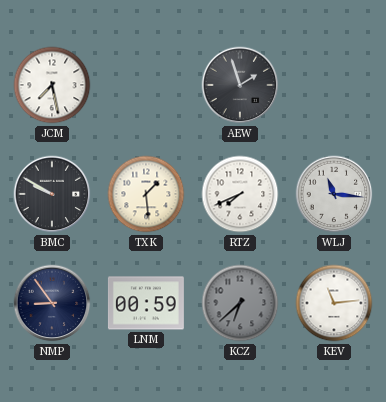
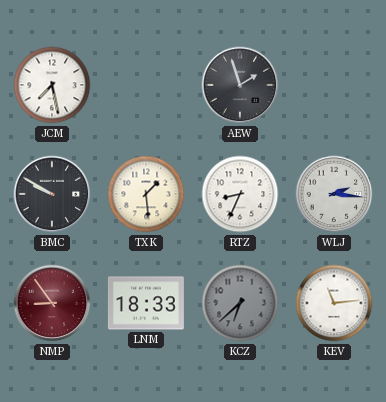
RTZ: 7:41 -> 8:34 (240, 194)
WLJ: 11:16 -> 2:16 (334, 194)
NMP dial: navy -> burgundy (52, 303)
LNM: 00:59 -> 18:33 (146, 303)
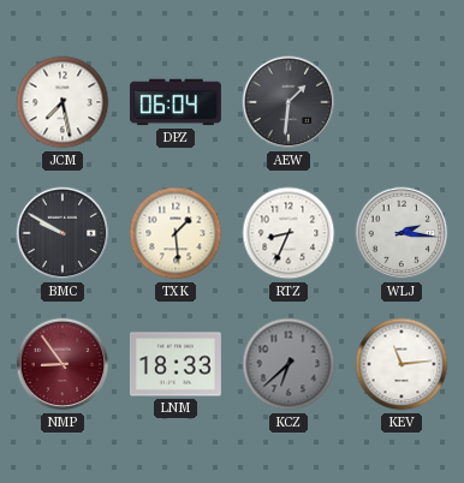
DPZ: none -> 06:04 (176, 102)
AEW: 1:57 -> 1:31 (288, 102)
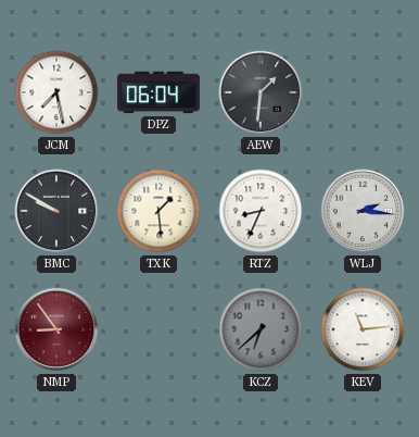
LNM: 18:33 -> none (176, 364)
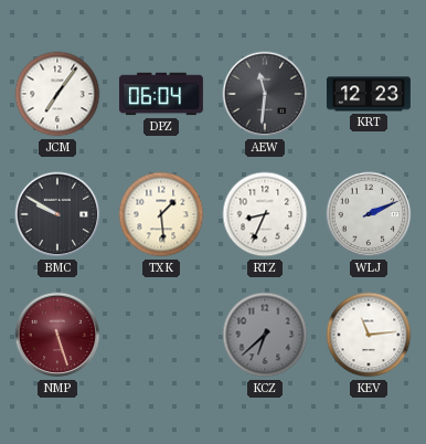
JCM: 7:28 -> 7:06 (57, 94)
AEW: 1:31 -> 11:31 (265, 94)
KRT: none -> 12:23 (369, 94)
WLJ: 2:16 -> 2:11 (369, 214)
NMP: 8:54 -> 5:27 (57, 335)
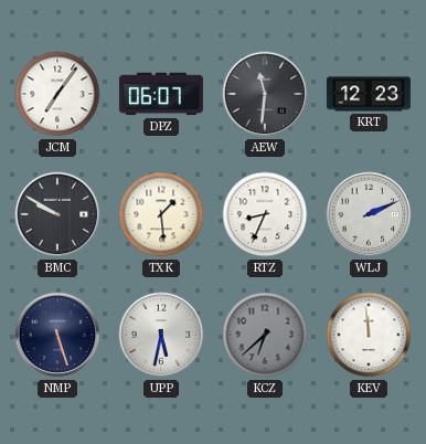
DPZ: 06:04 -> 06:07 (161, 94)
NMP dial: burgundy -> navy (57, 335)
UPP: none -> 5:32 (161, 335)
KEV: 11:14 -> 11:59 (369, 335)
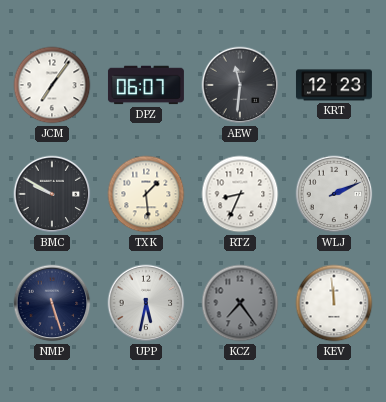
KCZ: 6:38 -> 7:24 (240, 303)
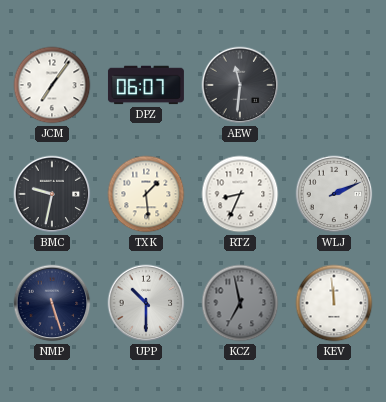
KRT: 12:23 -> none (334, 85)
BMC: 9:50 -> 9:32 (52, 194)
UPP: 5:32 -> 10:30 (146, 303)
KCZ: 7:24 -> 6:58 (240, 303)
